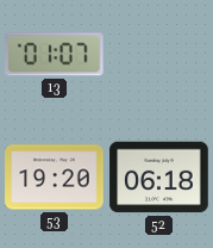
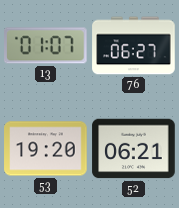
76: none -> 06:27 (134, 46)
52: 06:18 -> 06:21 (134, 149)
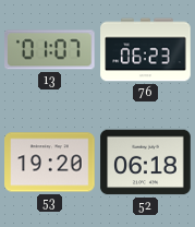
76: 06:27 -> 06:23 (146, 50)
52: 06:21 -> 06:18 (146, 163)
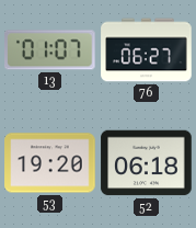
76: 06:23 -> 06:27 (147, 50)
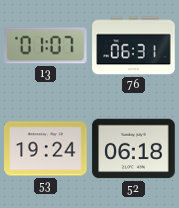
76: 06:27 -> 06:31 (134, 46)
53: 19:20 -> 19:24 (46, 149)
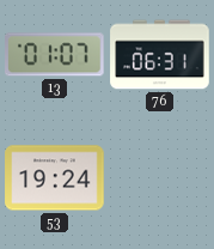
52: 06:18 -> none (134, 149)
